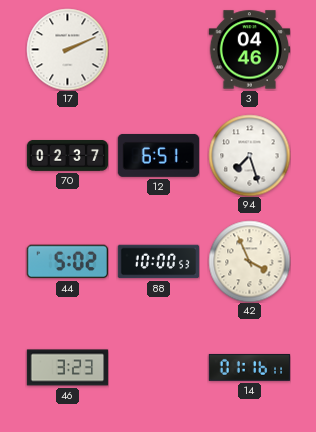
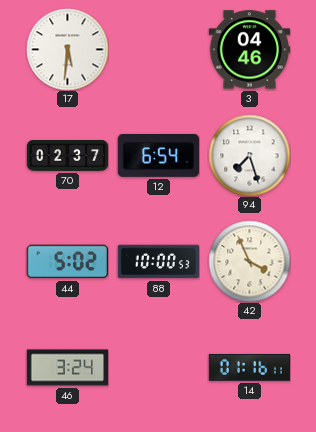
17: 2:11 -> 5:31 (67, 49)
12: 6:51 -> 6:54 (158, 155)
46: 3:23 -> 3:24 (67, 368)
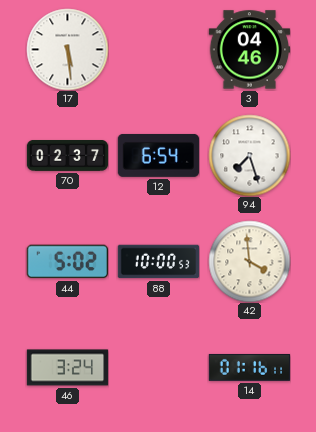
17: 5:31 -> 5:29 (67, 49)
42: 3:56 -> 3:59 (249, 261)
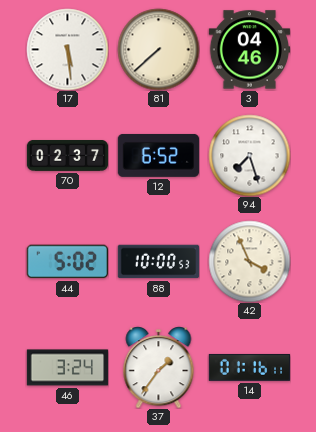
81: none -> 7:38 (158, 49)
12: 6:54 -> 6:52 (158, 155)
42: 3:59 -> 3:56 (249, 261)
37: none -> 1:36 (159, 367)
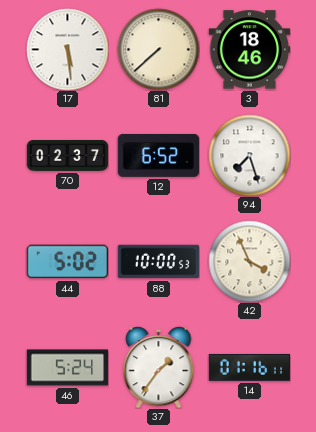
3: 04:46 -> 18:46 (249, 50)
46: 3:24 -> 5:24 (67, 368)
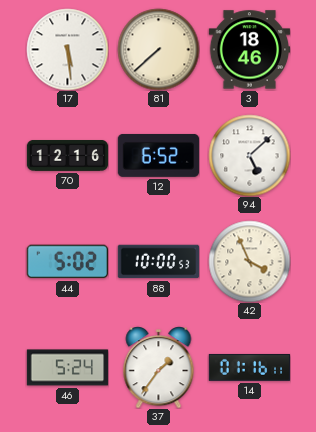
70: 02:37 -> 12:16 (67, 156)
94: 7:27 -> 5:08 (249, 155)
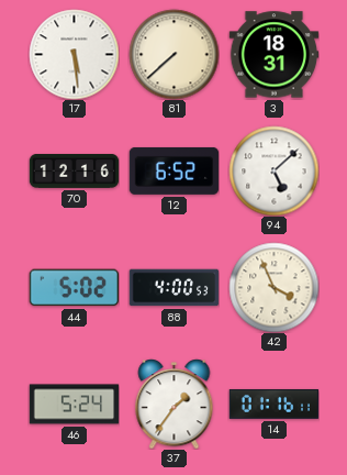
3: 18:46 -> 18:31 (273, 55)
88: 10:00 -> 4:00 (173, 288)
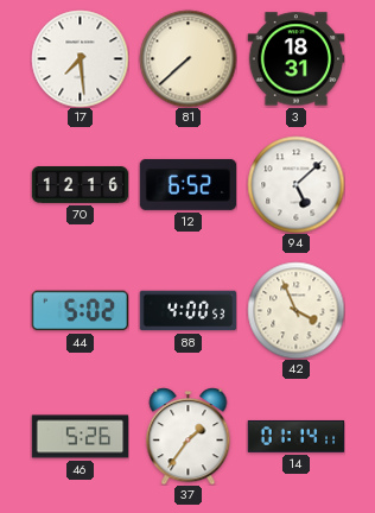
17: 5:29 -> 7:29 (80, 58)
46: 5:24 -> 5:26 (80, 437)
14: 01:16 -> 01:14 (295, 436)
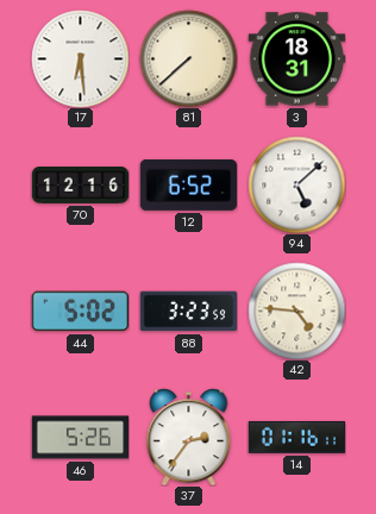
17: 7:29 -> 6:29 (80, 58)
88: 4:00 -> 3:23 (188, 312)
42: 3:56 -> 4:46 (296, 311)
37: 1:36 -> 2:36 (189, 437)
14: 01:14 -> 01:16 (296, 437)
